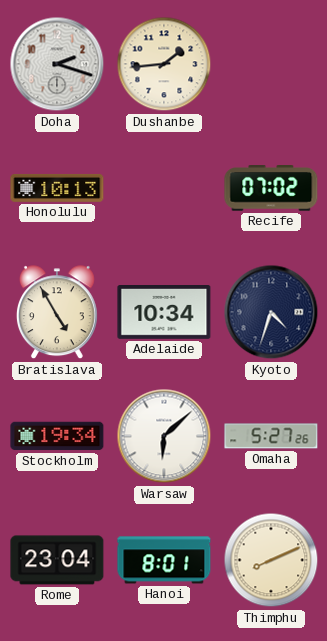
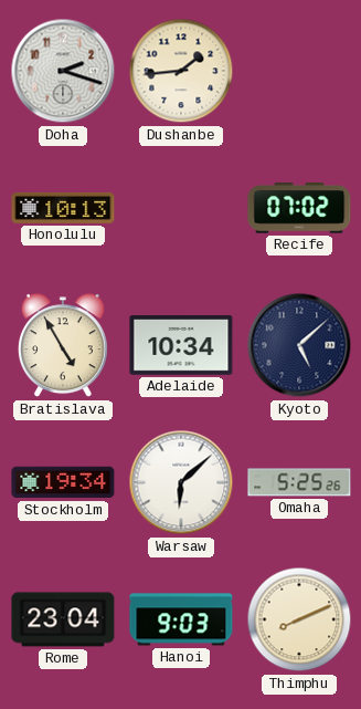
Kyoto: 4:33 -> 5:08 (299, 345)
Omaha: 5:27 -> 5:25 (299, 482)
Hanoi: 8:01 -> 9:03 (181, 619)
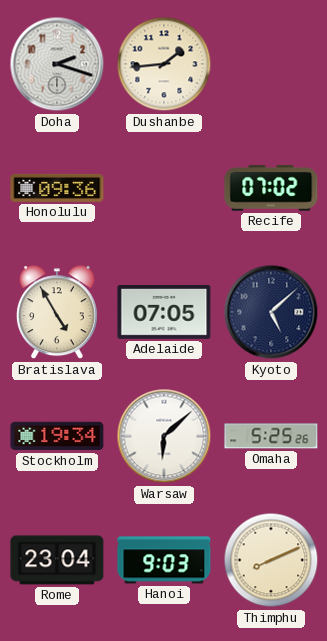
Honolulu: 10:13 -> 09:36 (57, 188)
Adelaide: 10:34 -> 07:05 (164, 313)
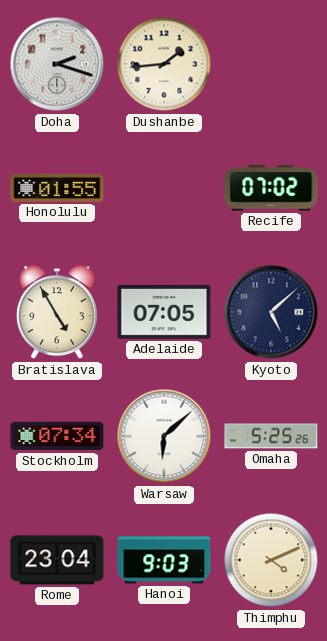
Honolulu: 09:36 -> 01:55 (57, 188)
Stockholm: 19:34 -> 07:34 (57, 436)
Thimphu: 8:11 -> 4:11 (271, 560)
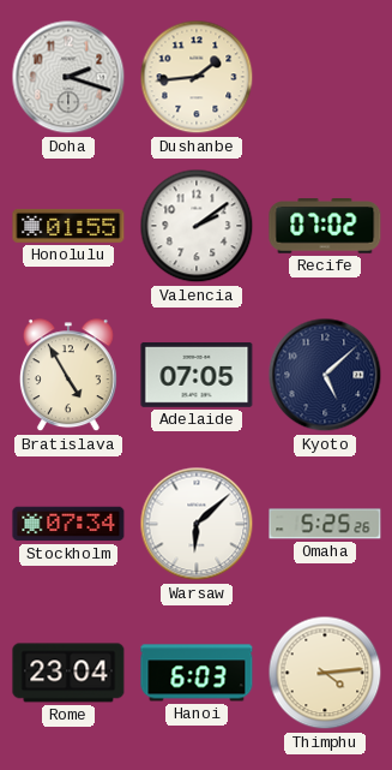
Valencia: none -> 2:09 (197, 226)
Hanoi: 9:03 -> 6:03 (197, 673)
Thimphu: 4:11 -> 4:14 (325, 673)
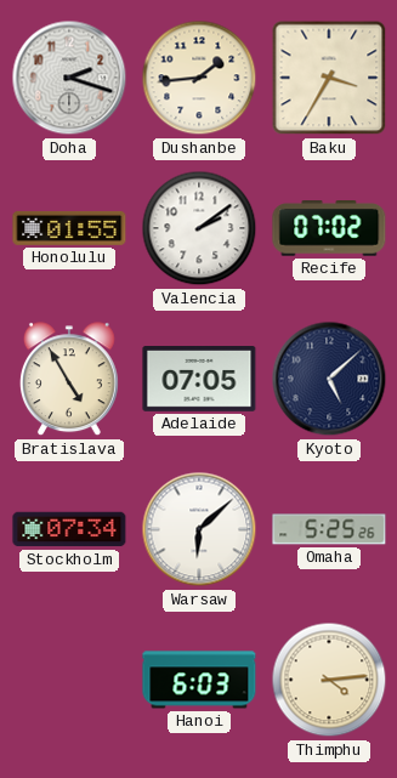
Baku: none -> 3:35 (329, 78)
Rome: 23:04 -> none (68, 673)
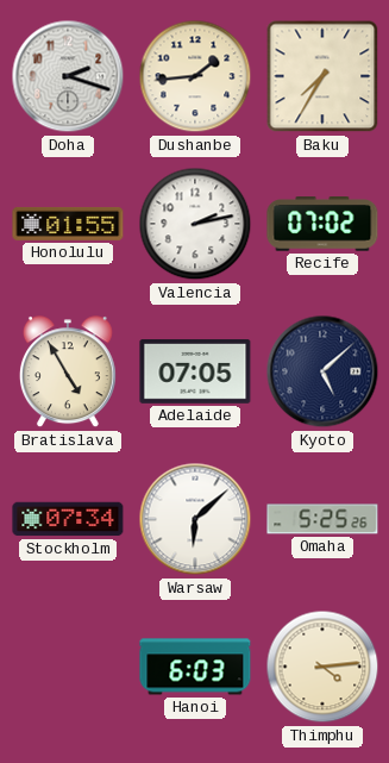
Baku: 3:35 -> 7:35 (322, 76)
Valencia: 2:09 -> 2:13 (195, 224)
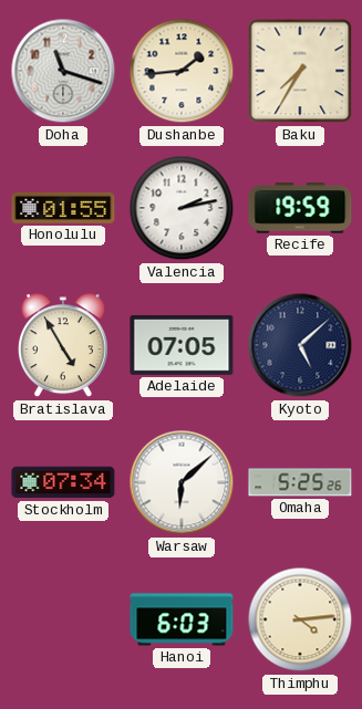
Doha: 2:18 -> 11:18 (63, 71)
Recife: 07:02 -> 19:59 (300, 208)
